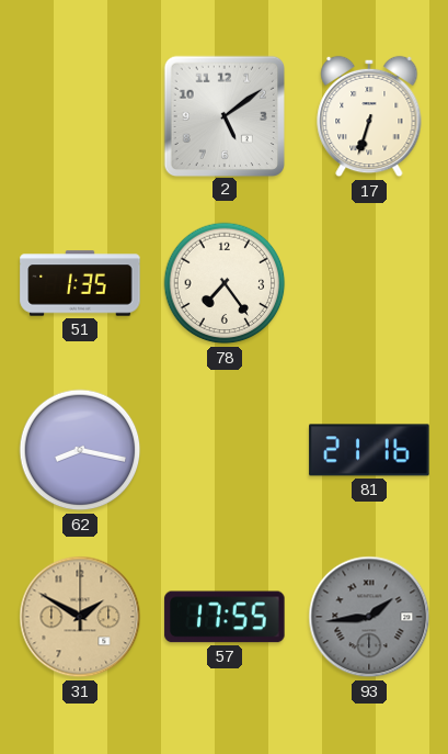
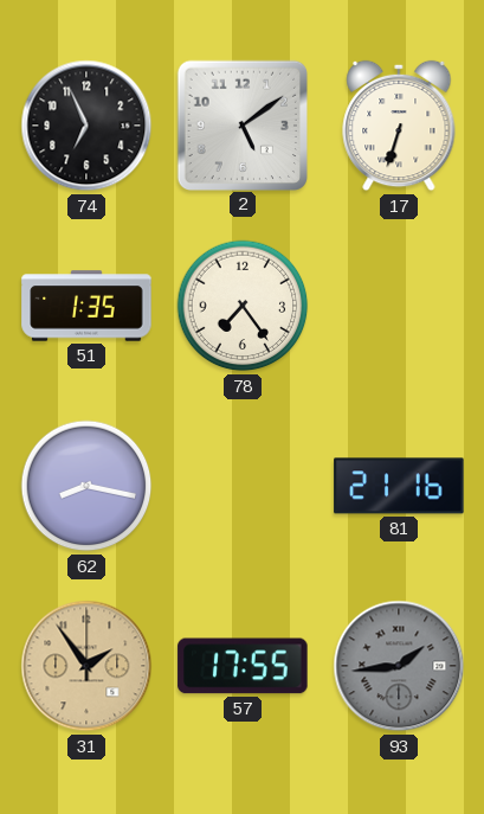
74: none -> 6:56 (86, 126)
31: 1:50 -> 1:54 (86, 666)
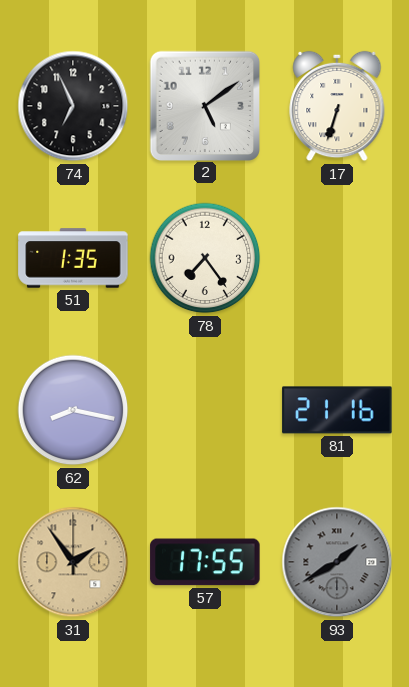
93: 1:44 -> 1:40 (337, 562)
